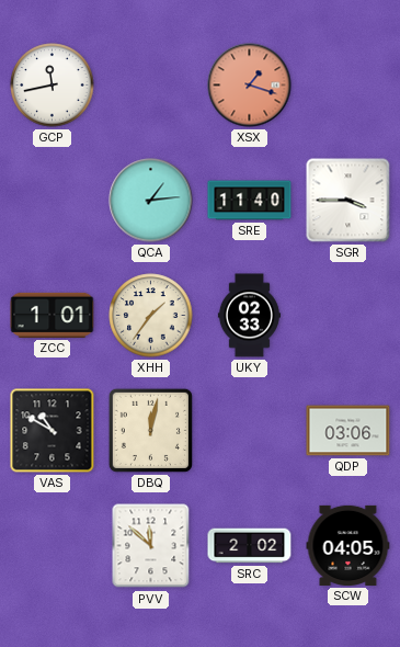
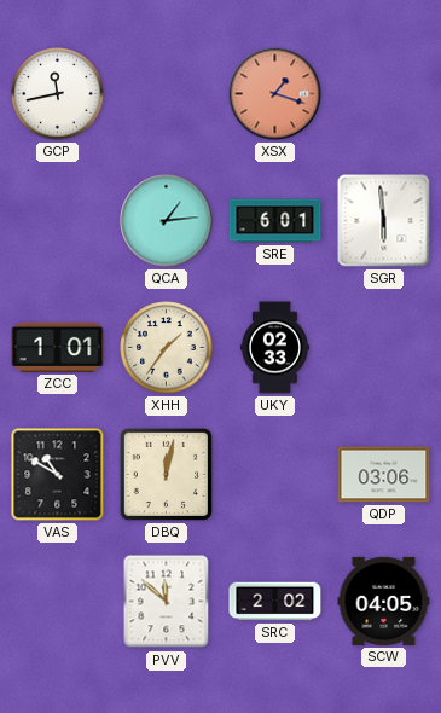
SRE: 11:40 -> 6:01 (275, 221)
SGR: 3:45 -> 5:59 (384, 221)
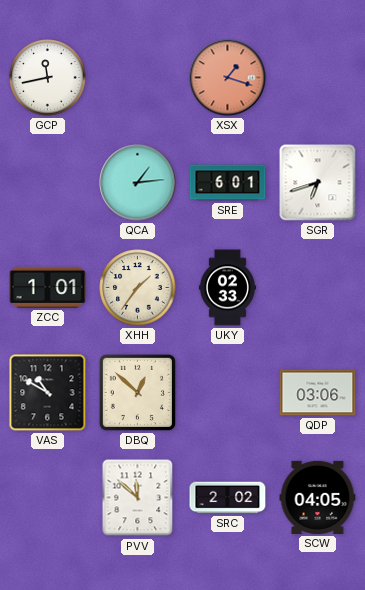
SGR: 5:59 -> 6:42 (318, 183)
DBQ: 12:02 -> 12:52 (137, 392)
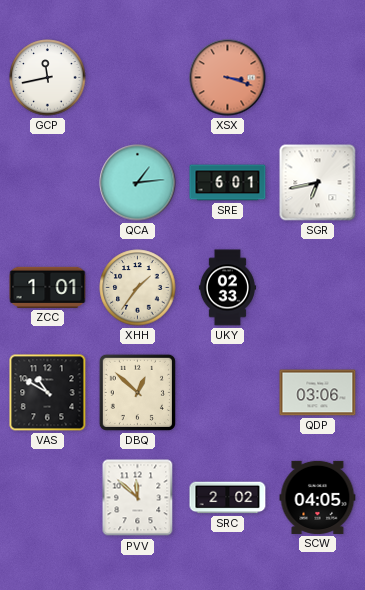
XSX: 1:18 -> 3:18 (228, 78)
SGR: 6:42 -> 6:43 (318, 183)
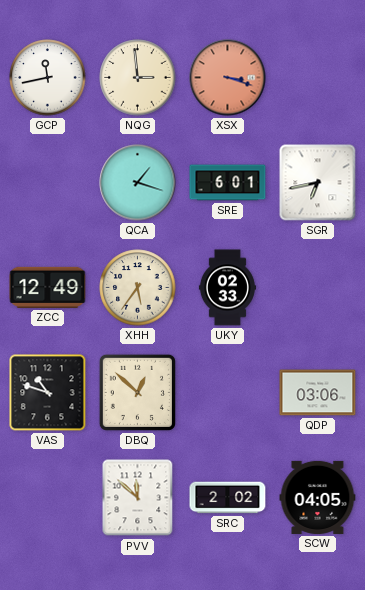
NQG: none -> 2:59 (138, 78)
QCA: 1:14 -> 1:18 (138, 183)
ZCC: 1:01 -> 12:49 (48, 287)
XHH: 1:36 -> 5:36 (138, 288)
VAS: 10:50 -> 10:48 (48, 393)
